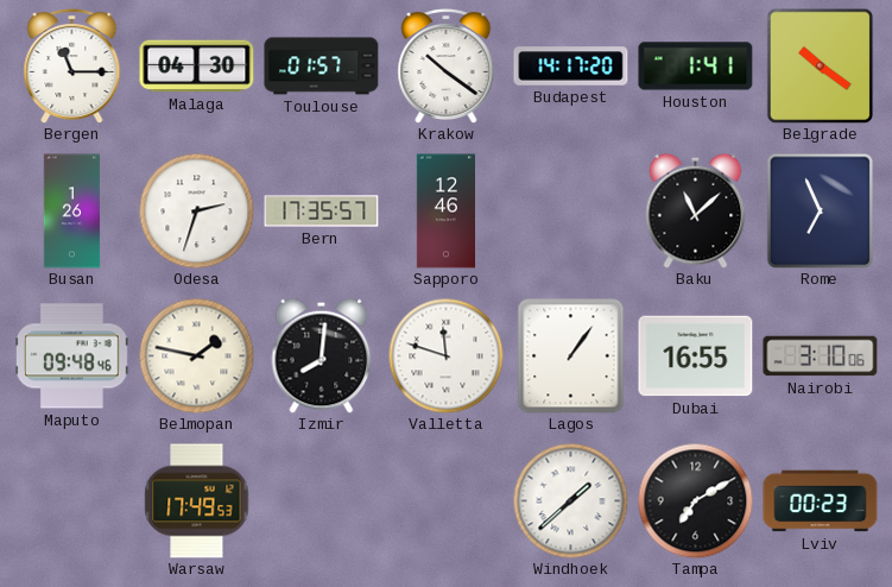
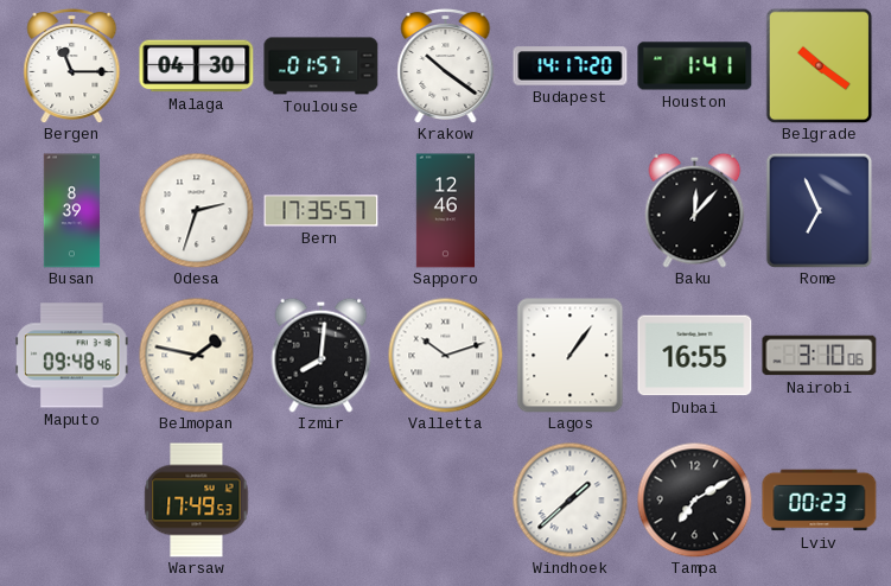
Busan: 1:26 -> 8:39 (72, 211)
Baku: 11:08 -> 12:07 (695, 210)
Valletta: 11:48 -> 10:12 (445, 355)
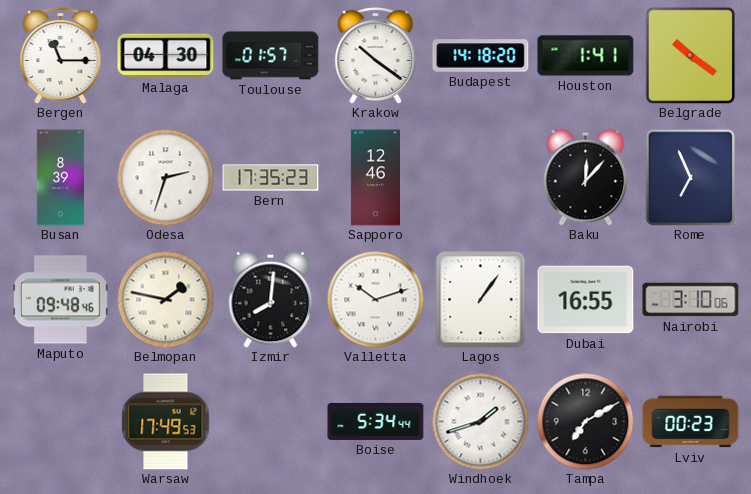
Budapest: 14:17 -> 14:18 (481, 56)
Bern: 17:35:57 -> 17:35:23 (271, 178)
Boise: none -> 5:34 (376, 421)
Windhoek: 1:38 -> 1:42 (480, 421)
